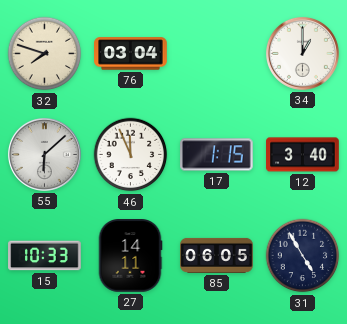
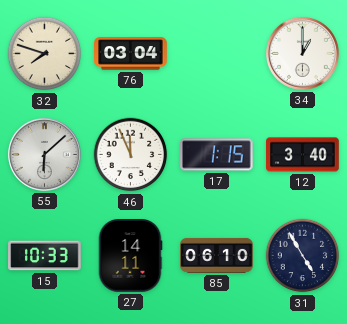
85: 06:05 -> 06:10 (217, 255)
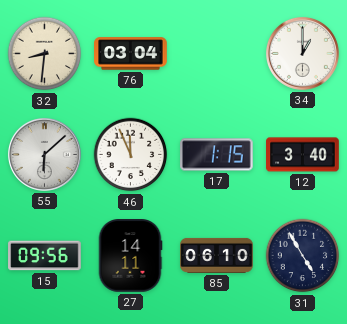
32: 7:48 -> 8:31 (45, 54)
15: 10:33 -> 09:56 (45, 256)
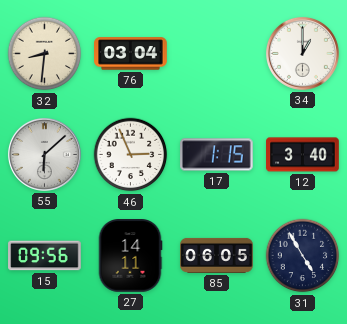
46: 11:56 -> 2:56 (131, 155)
85: 06:10 -> 06:05 (217, 255)
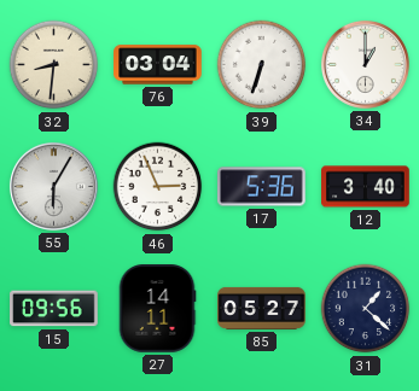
39: none -> 6:33 (262, 65)
55: 6:08 -> 6:05 (53, 186)
17: 1:15 -> 5:36 (262, 187)
85: 06:05 -> 05:27 (262, 308)
31: 4:55 -> 1:22 (366, 309)
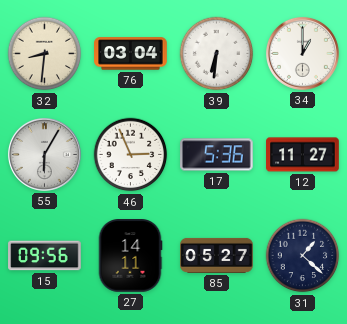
39: 6:33 -> 6:31 (217, 54)
12: 3:40 -> 11:27 (303, 155)
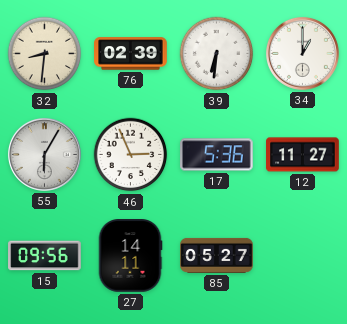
76: 03:04 -> 02:39 (131, 54)
31: 1:22 -> none (303, 256)
